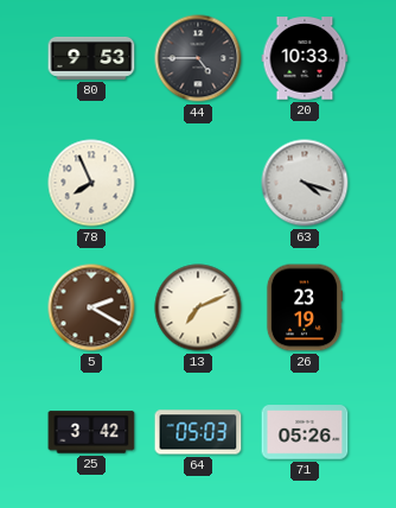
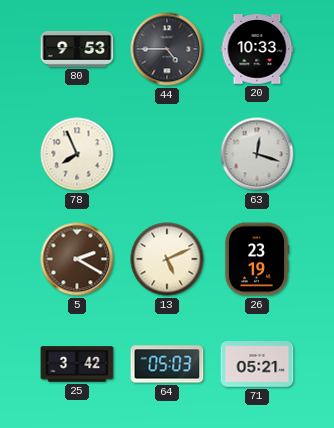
63: 4:18 -> 12:18 (257, 154)
13: 7:11 -> 5:11 (167, 259)
71: 05:26 -> 05:21 (257, 364)
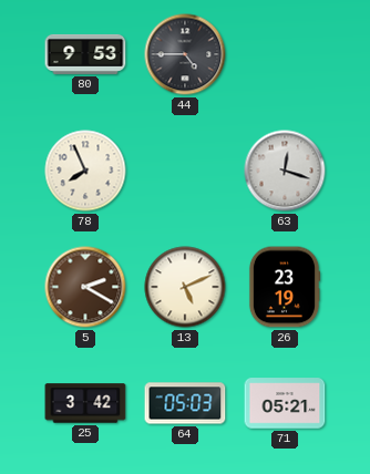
20: 10:33 -> none (257, 49)
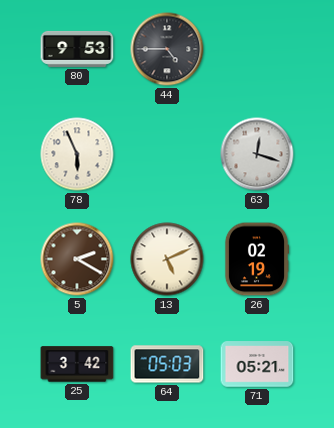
78: 7:56 -> 5:56 (77, 154)
26: 23:19 -> 02:19 (257, 259)
